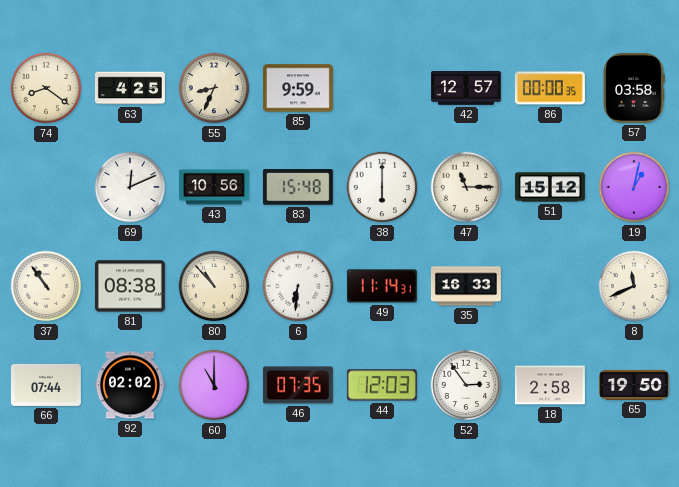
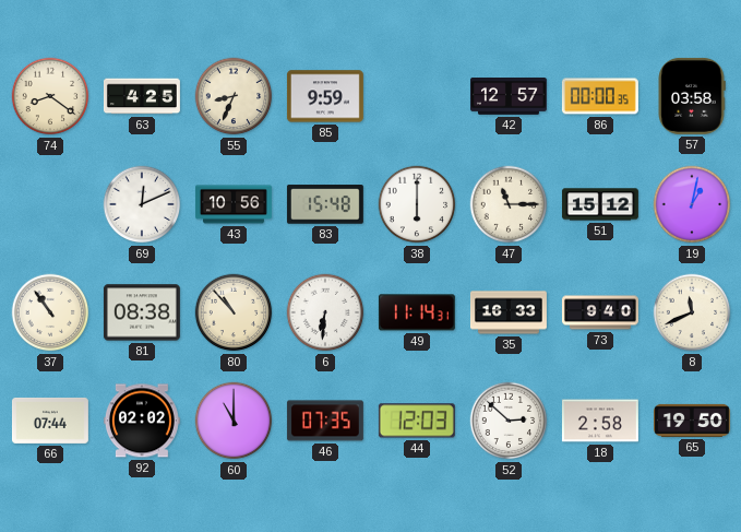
73: none -> 9:40 (600, 312)
52: 2:54 -> 2:52 (509, 421)
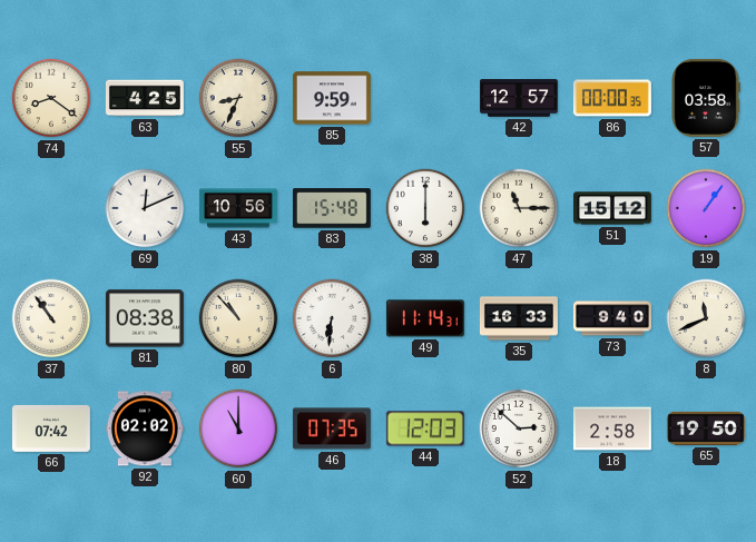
19: 1:02 -> 1:06 (706, 208)
66: 07:44 -> 07:42 (51, 428)
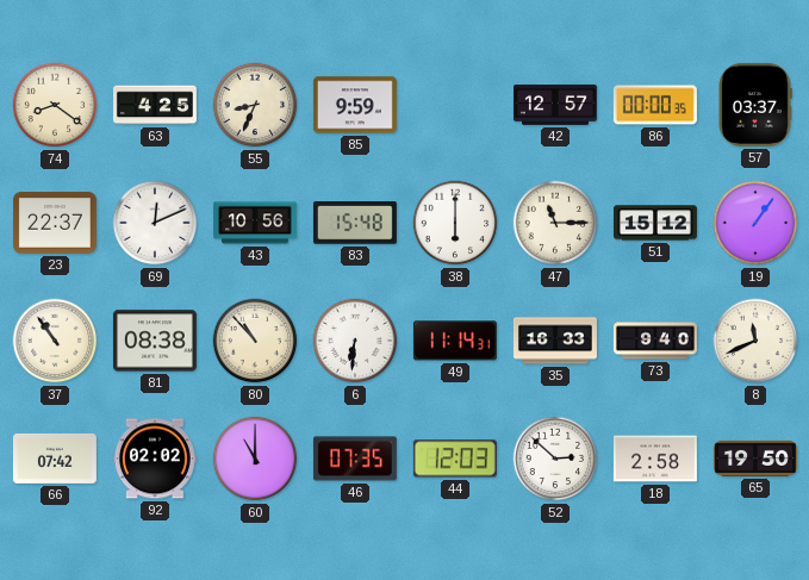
57: 03:58 -> 03:37 (755, 105)
23: none -> 22:37 (55, 223)
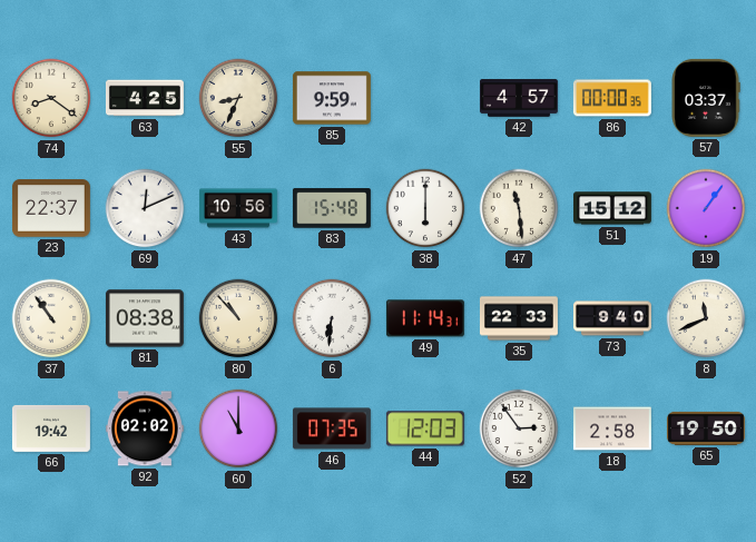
42: 12:57 -> 4:57 (519, 99)
47: 11:15 -> 11:29 (519, 208)
35: 16:33 -> 22:33 (519, 318)
66: 07:42 -> 19:42 (51, 428)
52: 2:52 -> 2:54 (519, 428)
